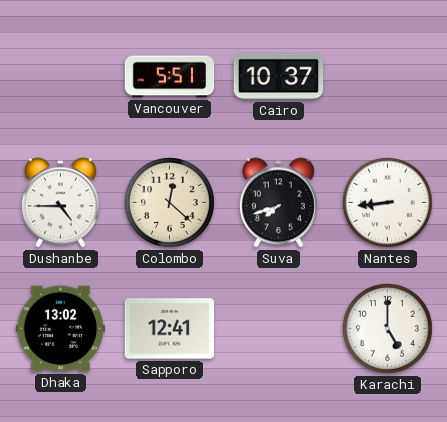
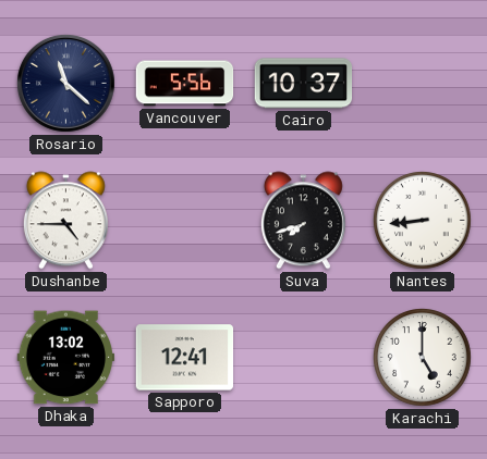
Rosario: none -> 11:22 (66, 84)
Vancouver: 5:51 -> 5:56 (185, 84)
Colombo: 12:22 -> none (170, 203)
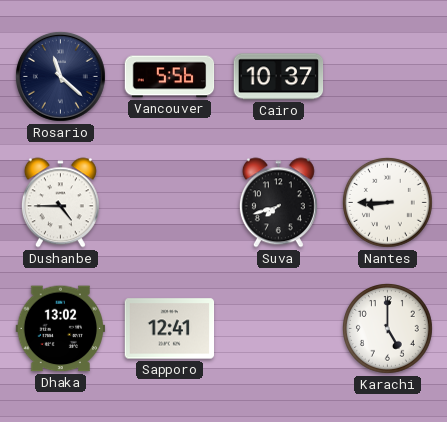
Nantes: 8:44 -> 8:45 (388, 203)
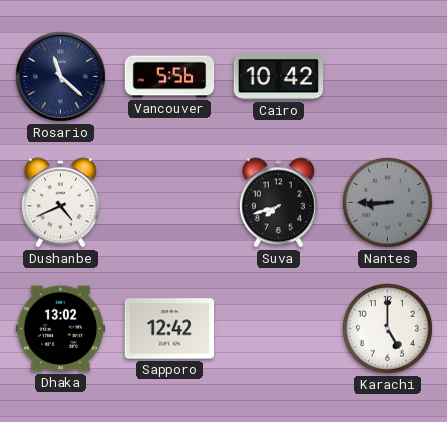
Cairo: 10:37 -> 10:42 (279, 77)
Dushanbe: 4:45 -> 4:41 (60, 203)
Nantes dial: white -> grey (388, 203)
Sapporo: 12:41 -> 12:42 (170, 329)
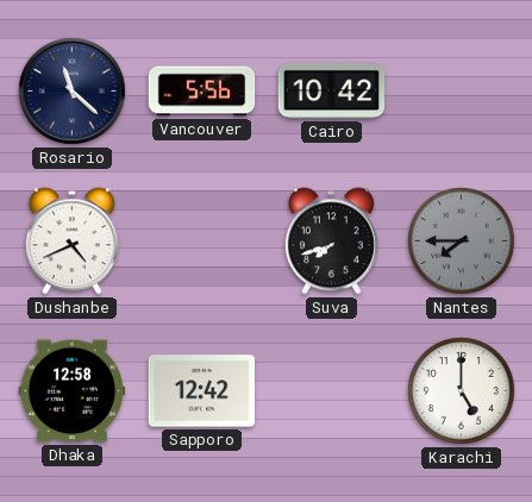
Nantes: 8:45 -> 7:45 (462, 241)
Dhaka: 13:02 -> 12:58 (73, 391)
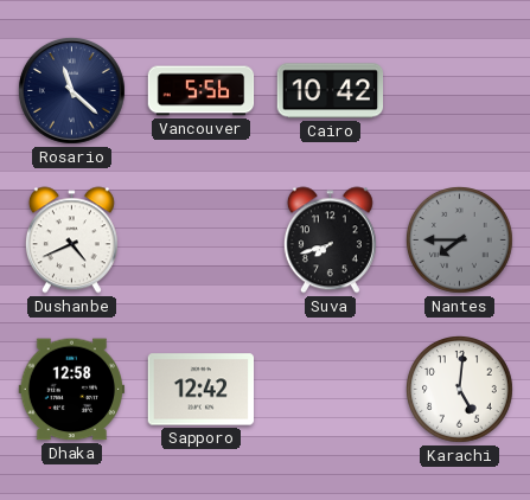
Karachi: 5:00 -> 5:01 (460, 390)
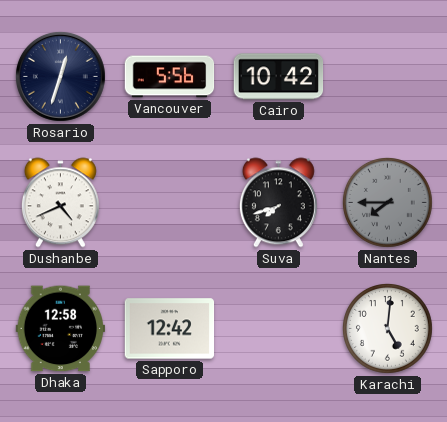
Rosario: 11:22 -> 12:33 (61, 77)
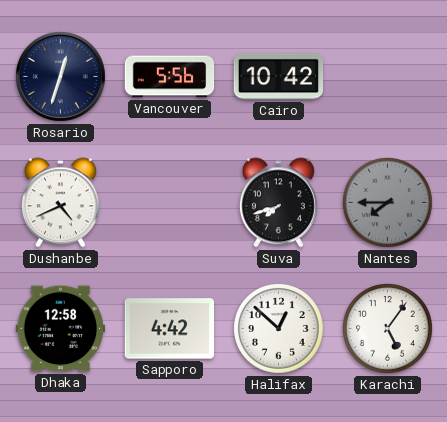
Sapporo: 12:42 -> 4:42 (170, 329)
Halifax: none -> 12:52 (279, 329)
Karachi: 5:01 -> 5:06 (388, 329)
